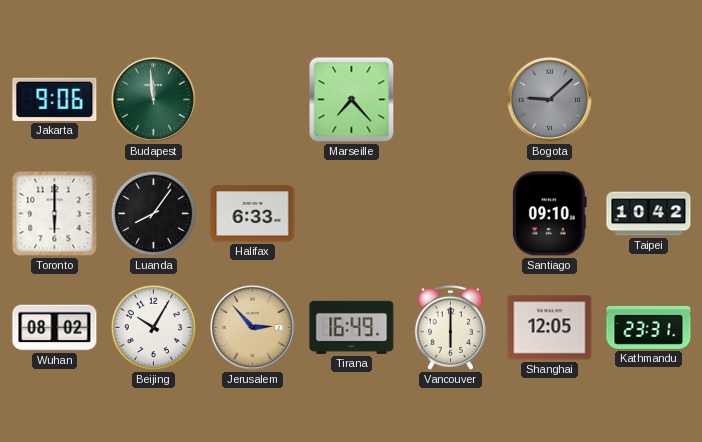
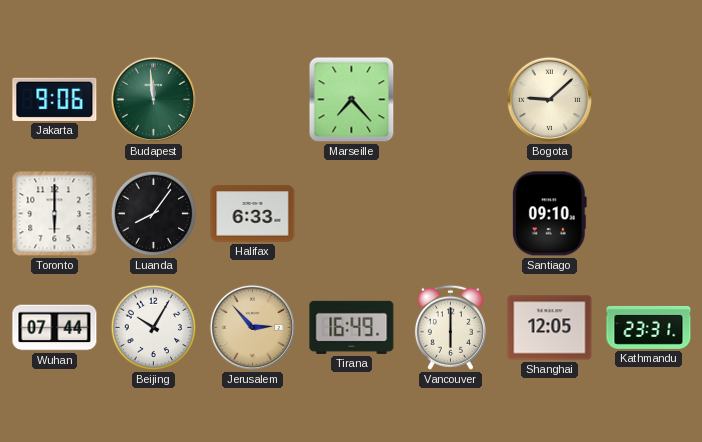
Bogota dial: grey -> cream (549, 99)
Taipei: 10:42 -> none (649, 214)
Wuhan: 08:02 -> 07:44 (55, 328)
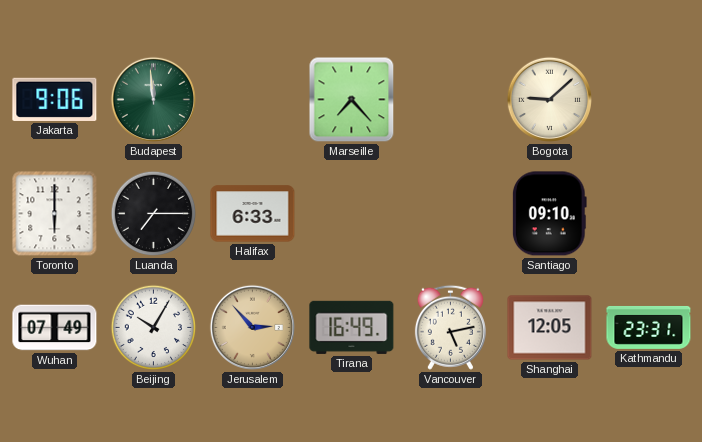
Luanda: 8:06 -> 7:15 (154, 214)
Wuhan: 07:44 -> 07:49 (55, 328)
Vancouver: 6:00 -> 5:13 (450, 327)
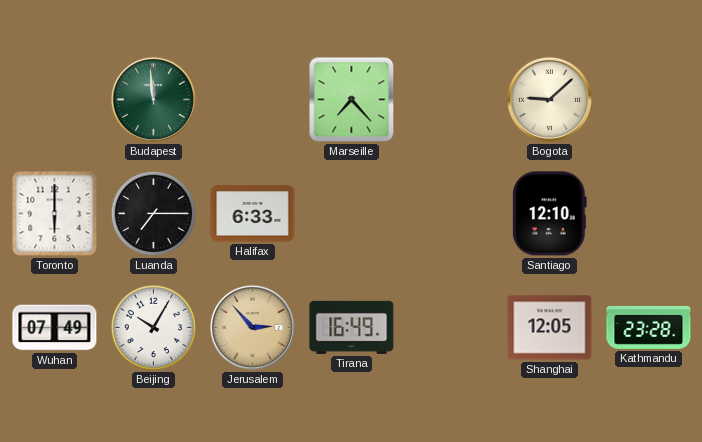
Jakarta: 9:06 -> none (55, 99)
Santiago: 09:10 -> 12:10 (549, 214)
Vancouver: 5:13 -> none (450, 327)
Kathmandu: 23:31 -> 23:28 (649, 327)
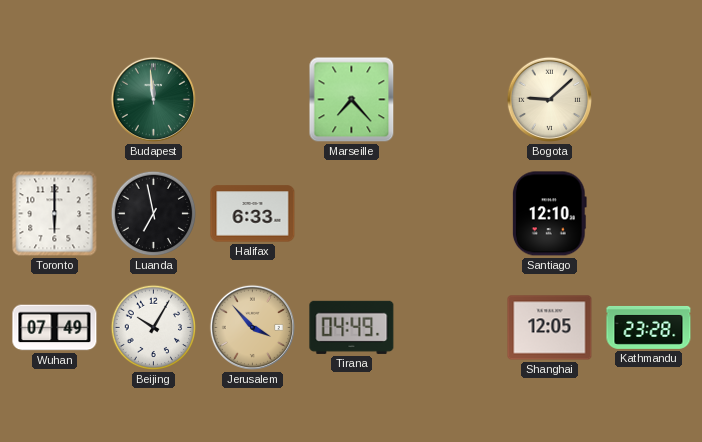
Luanda: 7:15 -> 6:58 (154, 214)
Jerusalem: 2:53 -> 3:53 (252, 327)
Tirana: 16:49 -> 04:49 (352, 327)
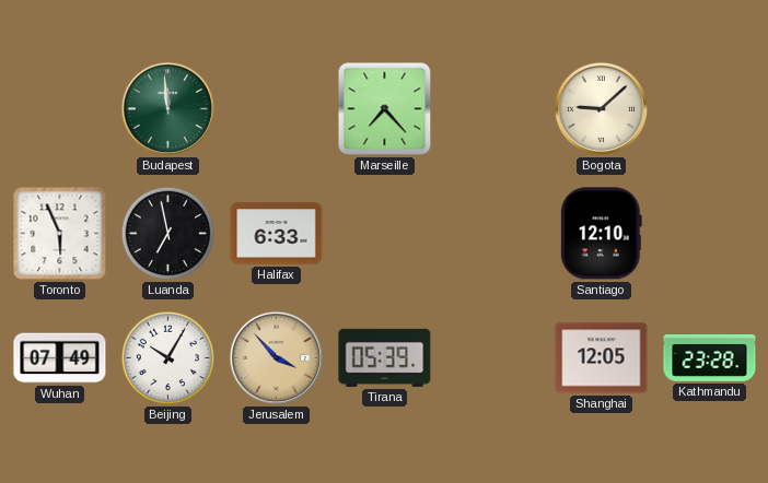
Toronto: 6:00 -> 5:56 (60, 234)
Tirana: 04:49 -> 05:39 (385, 357)
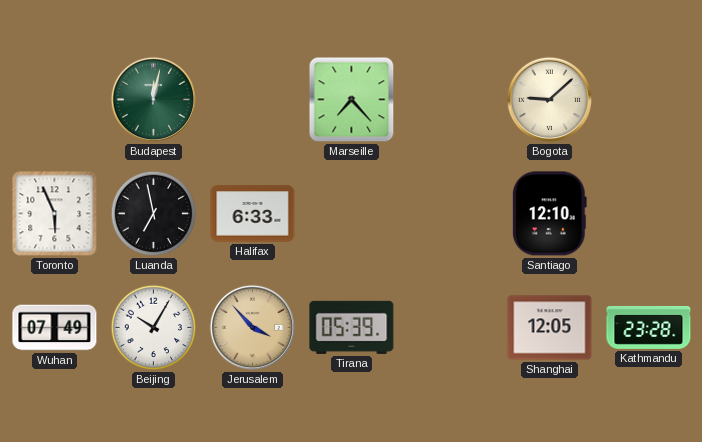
Budapest: 11:59 -> 12:02 (153, 99)
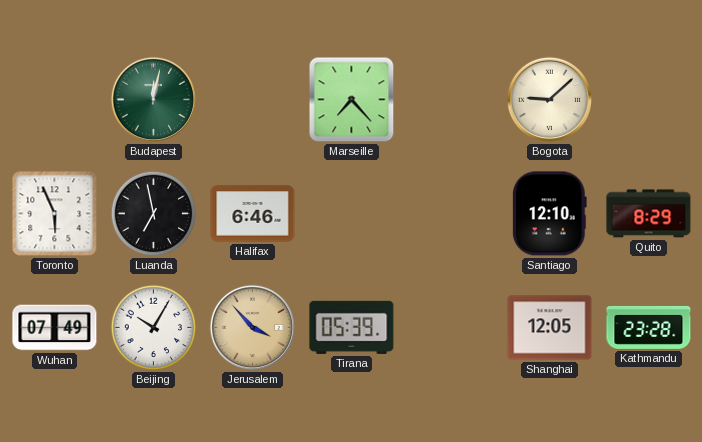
Halifax: 6:33 -> 6:46 (253, 214)
Quito: none -> 8:29 (649, 214)
